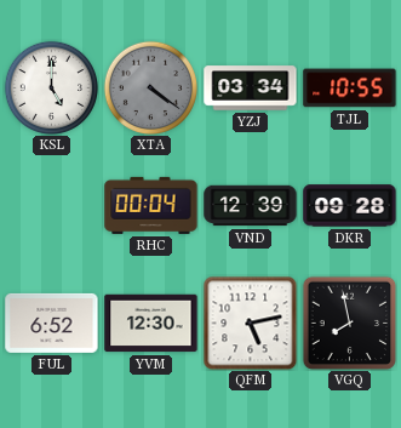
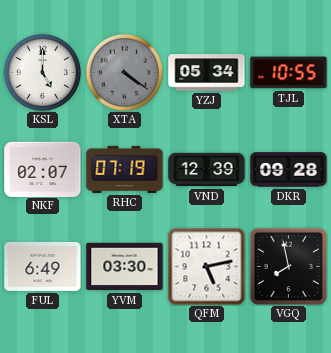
YZJ: 03:34 -> 05:34 (207, 73)
NKF: none -> 02:07 (43, 169)
RHC: 00:04 -> 07:19 (125, 169)
FUL: 6:52 -> 6:49 (43, 266)
YVM: 12:30 -> 03:30 (125, 267)
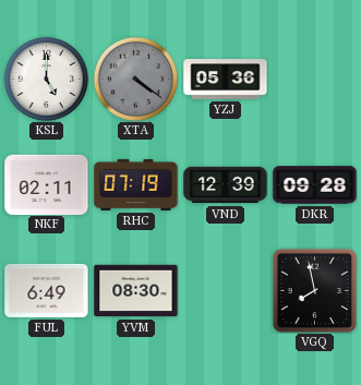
YZJ: 05:34 -> 05:36 (226, 80)
TJL: 10:55 -> none (289, 73)
NKF: 02:07 -> 02:11 (47, 184)
YVM: 03:30 -> 08:30 (136, 291)
QFM: 5:13 -> none (206, 266)
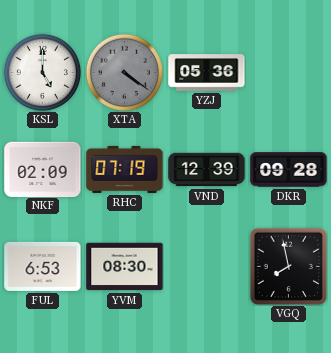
NKF: 02:11 -> 02:09 (43, 169)
FUL: 6:49 -> 6:53 (43, 266)
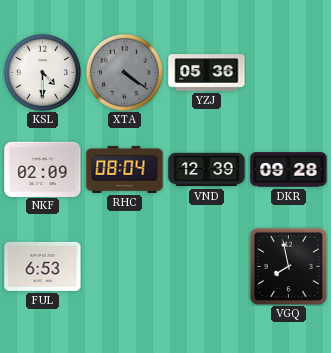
KSL: 5:00 -> 4:30 (42, 72)
RHC: 07:19 -> 08:04 (125, 169)
YVM: 08:30 -> none (125, 267)
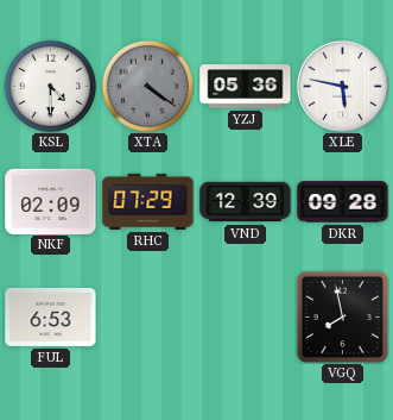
XLE: none -> 5:47 (342, 86)
RHC: 08:04 -> 07:29 (148, 201)
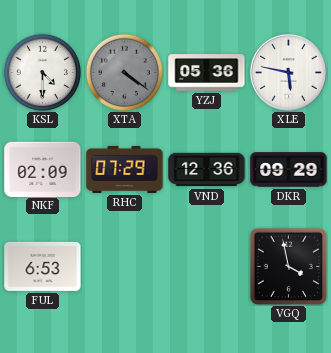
VND: 12:39 -> 12:36 (207, 170)
DKR: 09:28 -> 09:29 (289, 170)
VGQ: 7:58 -> 3:58 (288, 266)
